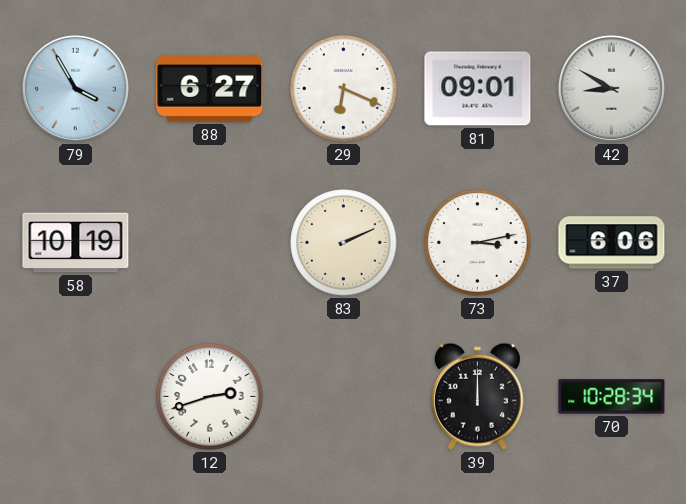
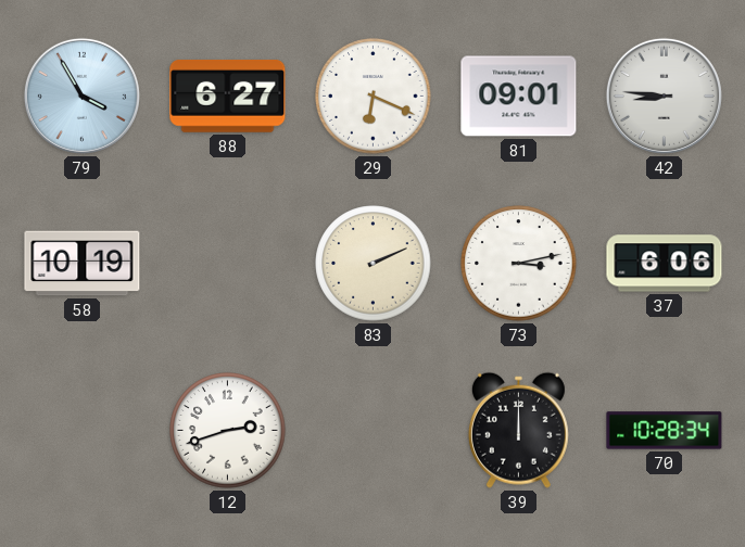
42: 8:50 -> 8:46 (664, 96)
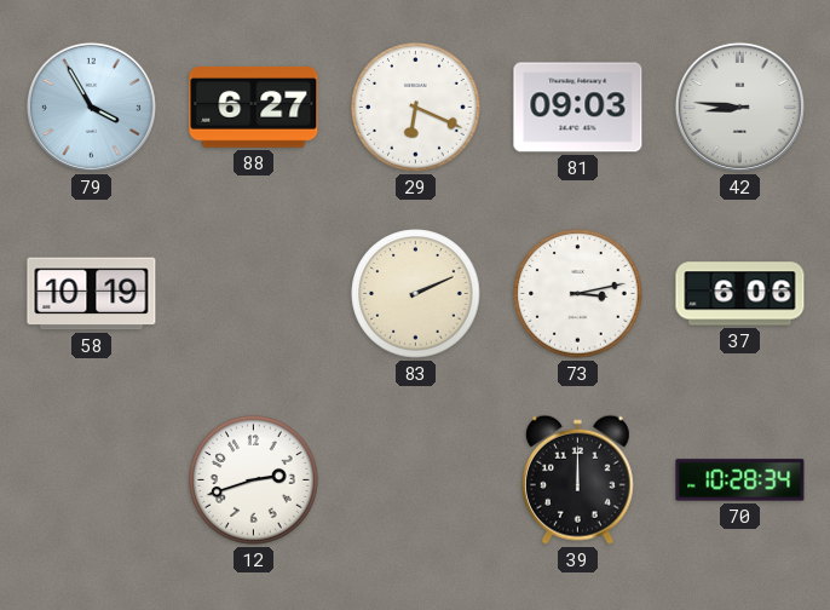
81: 09:01 -> 09:03 (578, 108)
